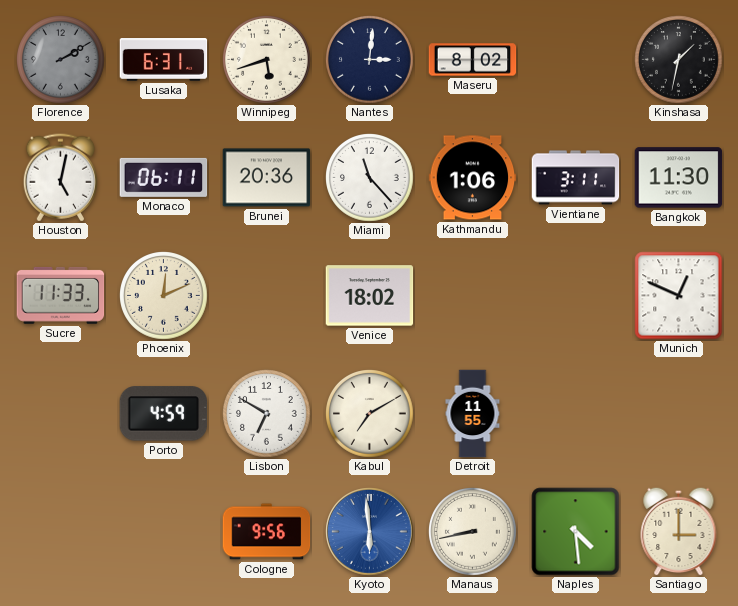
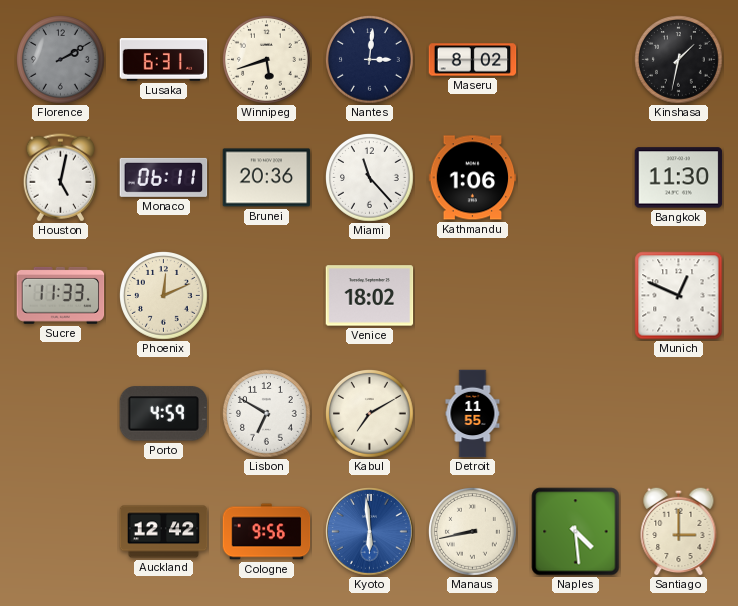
Vientiane: 3:11 -> none (576, 178)
Auckland: none -> 12:42 (164, 532)
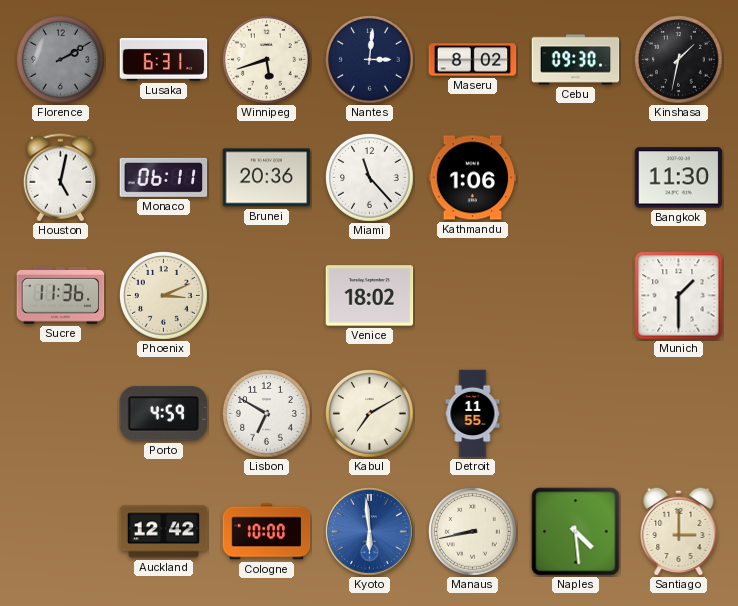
Cebu: none -> 09:30 (576, 60)
Sucre: 11:33 -> 11:36 (61, 295)
Phoenix: 12:11 -> 3:11 (164, 296)
Munich: 12:49 -> 1:30 (679, 296)
Cologne: 9:56 -> 10:00 (267, 532)
